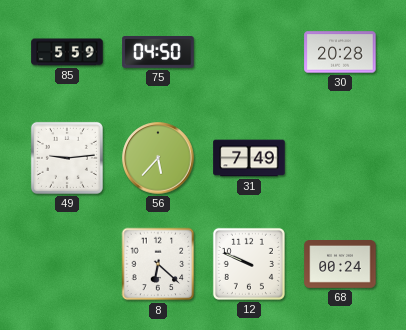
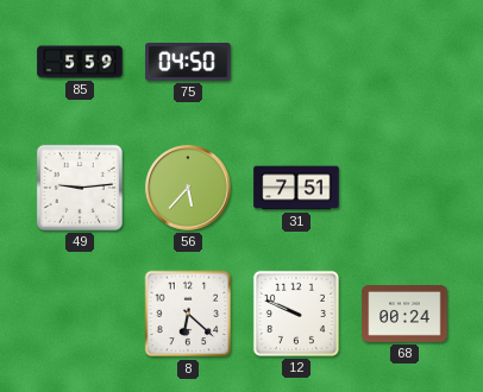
30: 20:28 -> none (340, 52)
31: 7:49 -> 7:51 (296, 188)
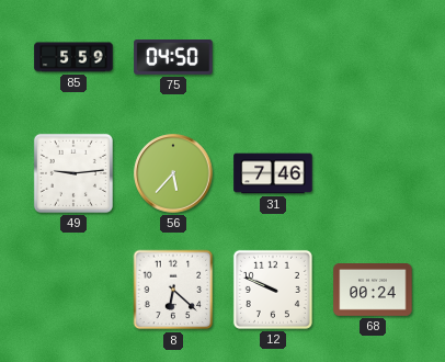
31: 7:51 -> 7:46 (273, 173)
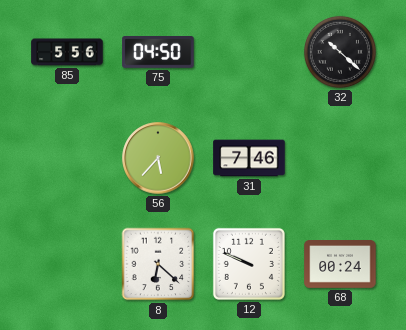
85: 5:59 -> 5:56 (67, 52)
32: none -> 10:22 (340, 52)
49: 9:14 -> none (73, 173)
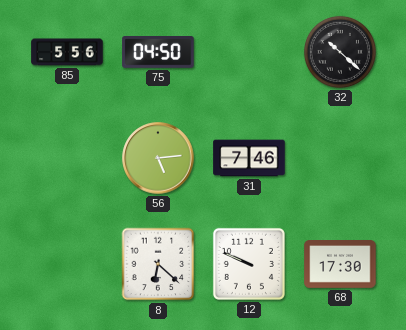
56: 5:37 -> 5:14 (158, 158)
68: 00:24 -> 17:30 (340, 265)
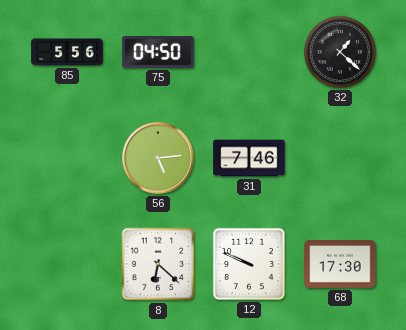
32: 10:22 -> 1:22 (340, 52)
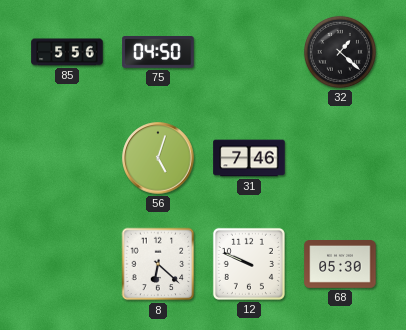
56: 5:14 -> 5:03 (158, 158)
68: 17:30 -> 05:30 (340, 265)
